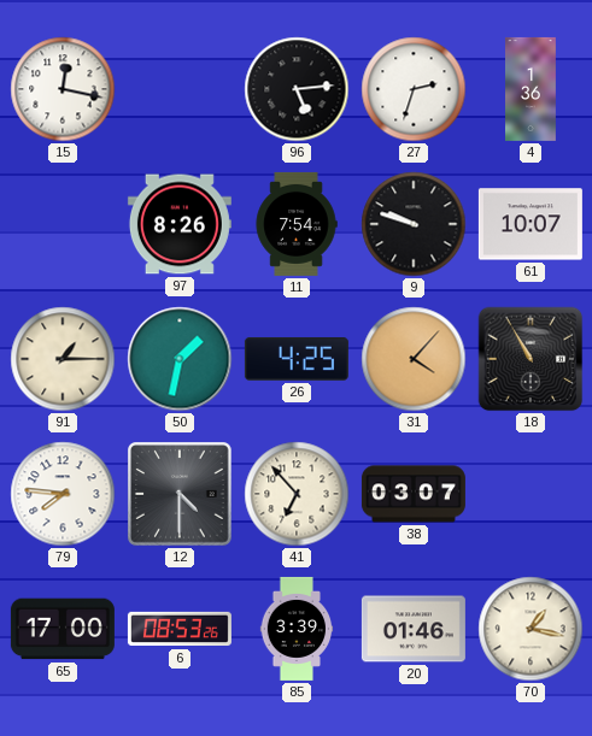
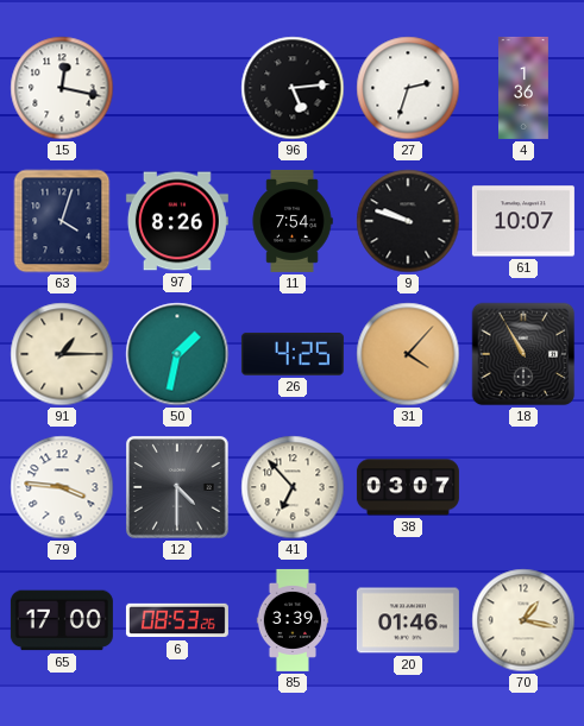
63: none -> 4:03 (62, 221)
79: 7:46 -> 3:46 (62, 487)
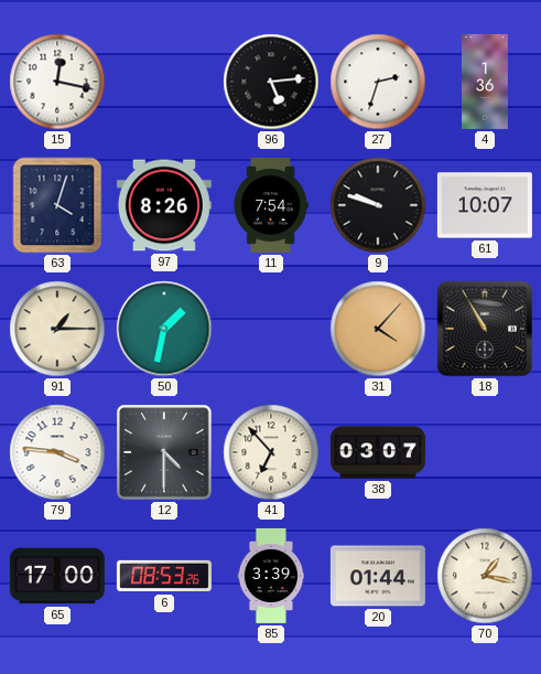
26: 4:25 -> none (293, 354)
20: 01:46 -> 01:44 (378, 576)
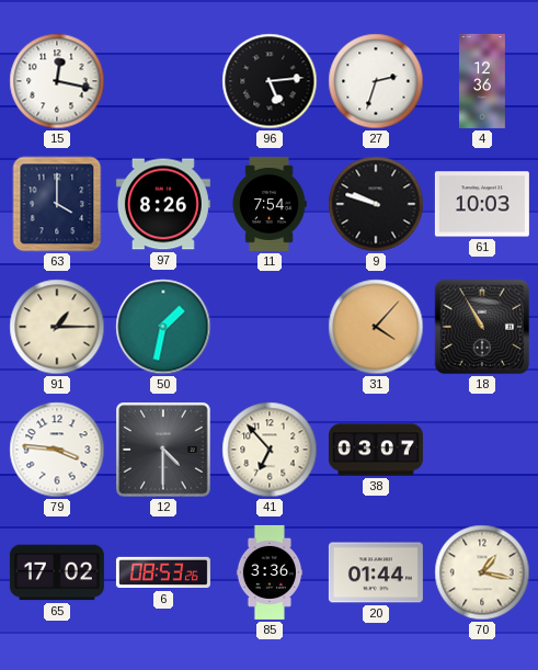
4: 1:36 -> 12:36 (483, 81)
63: 4:03 -> 4:00 (57, 204)
61: 10:07 -> 10:03 (482, 204)
65: 17:00 -> 17:02 (57, 572)
85: 3:39 -> 3:36 (270, 572)
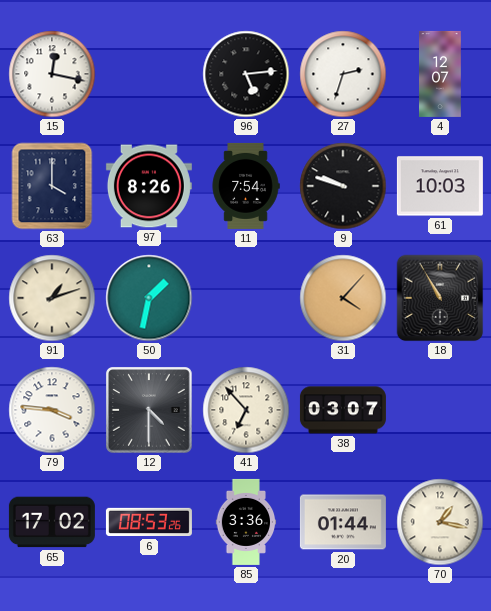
4: 12:36 -> 12:07 (441, 74)
91: 1:15 -> 1:12 (52, 298)
